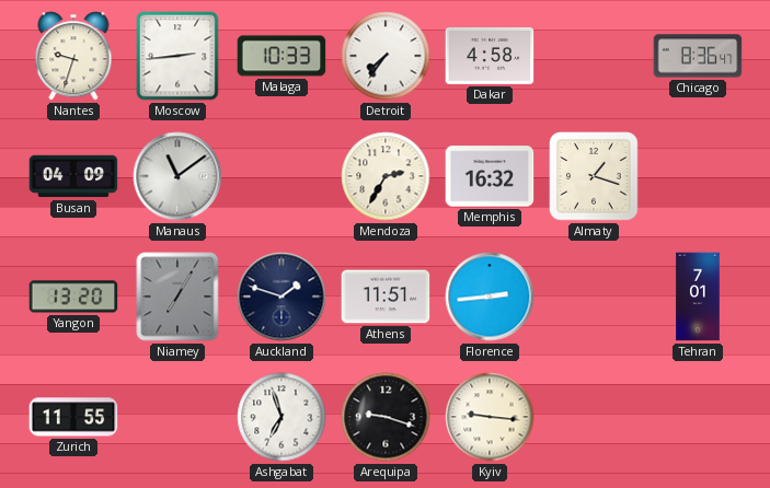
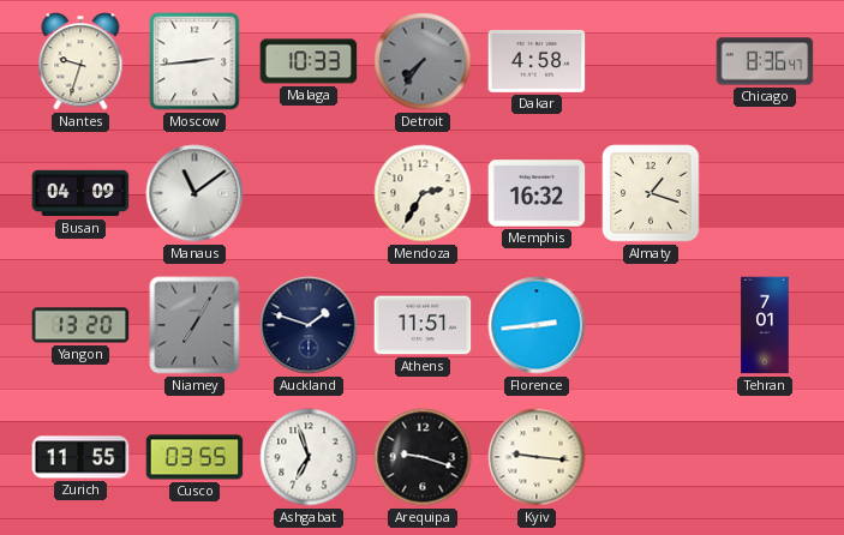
Detroit dial: white -> grey (423, 61)
Cusco: none -> 03:55 (194, 457)
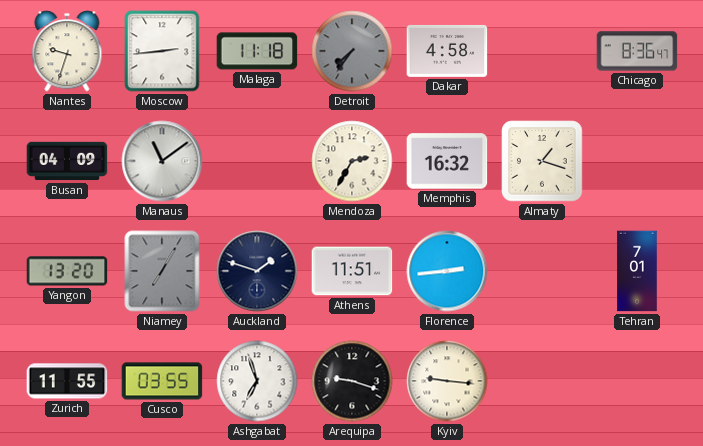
Malaga: 10:33 -> 11:18 (257, 51)
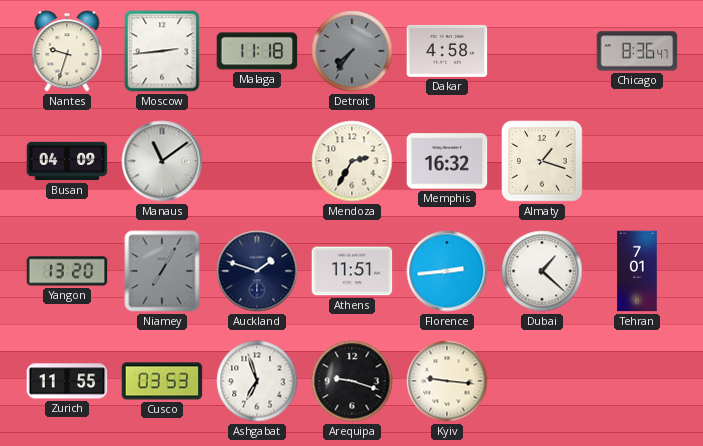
Dubai: none -> 1:22 (542, 271)
Cusco: 03:55 -> 03:53 (162, 381)
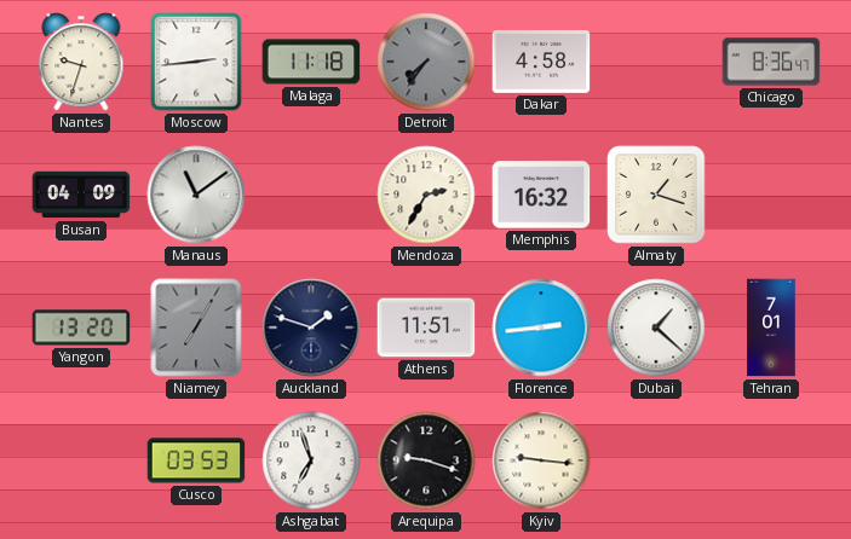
Zurich: 11:55 -> none (67, 381)
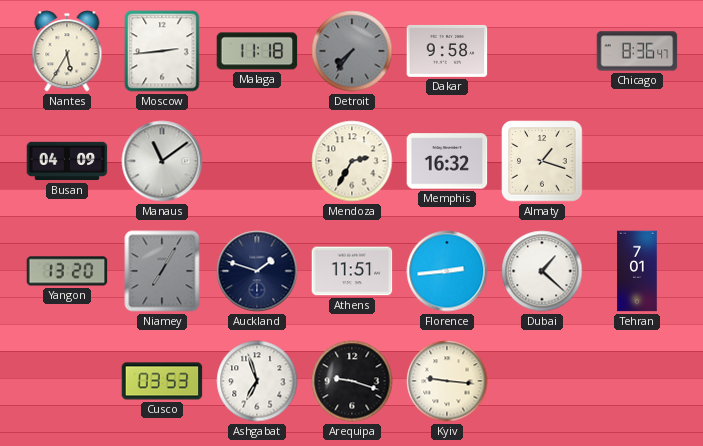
Nantes: 9:33 -> 5:35 (67, 51)
Dakar: 4:58 -> 9:58 (447, 51)
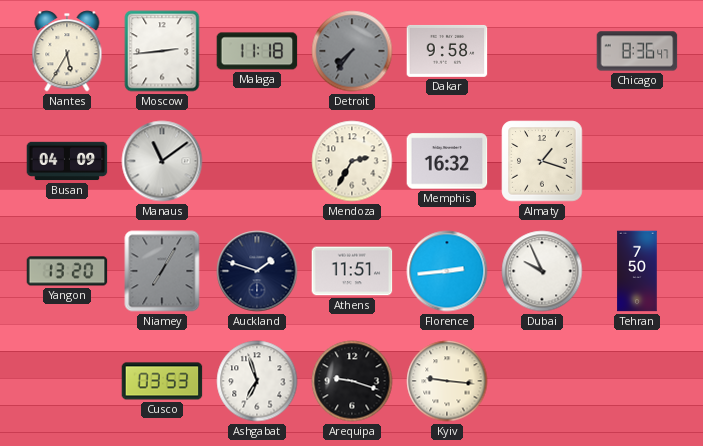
Dubai: 1:22 -> 9:56 (542, 271)
Tehran: 7:01 -> 7:50 (637, 271)
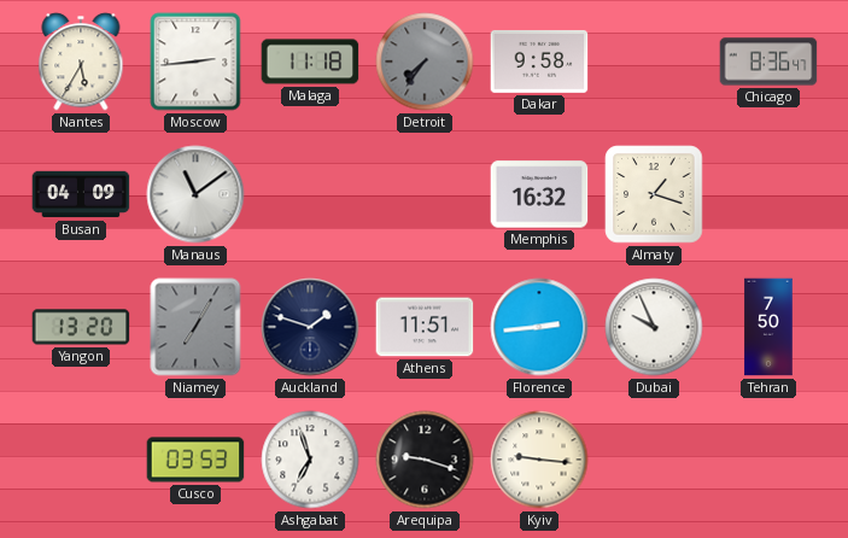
Mendoza: 2:35 -> none (352, 161)
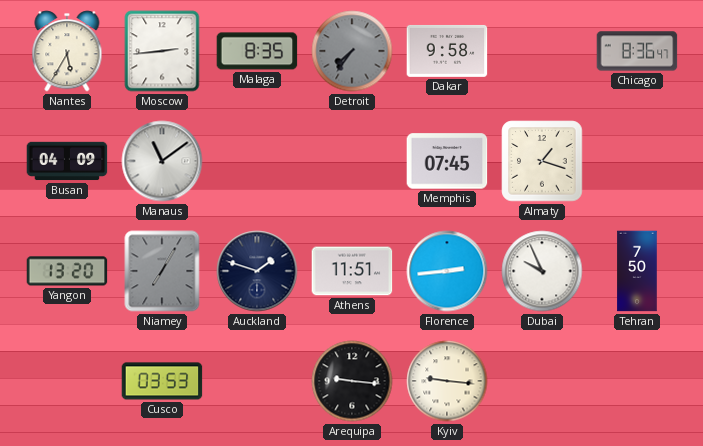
Malaga: 11:18 -> 8:35 (257, 51)
Memphis: 16:32 -> 07:45 (447, 161)
Ashgabat: 6:57 -> none (310, 460)
Arequipa: 9:18 -> 9:16 (352, 381)
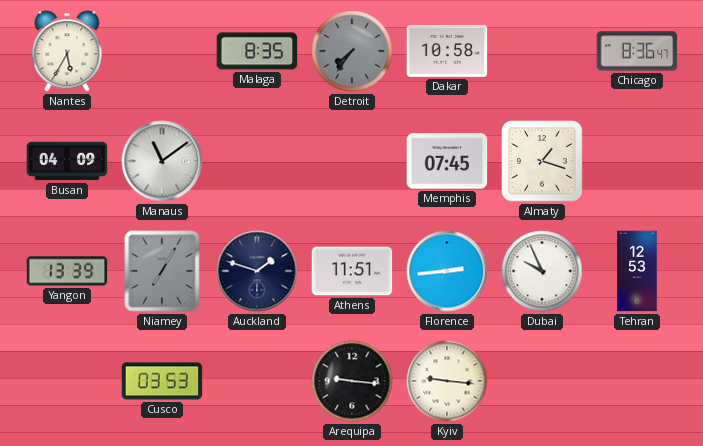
Moscow: 2:44 -> none (162, 51)
Dakar: 9:58 -> 10:58 (447, 51)
Yangon: 13:20 -> 13:39 (67, 271)
Tehran: 7:50 -> 12:53 (637, 271)
